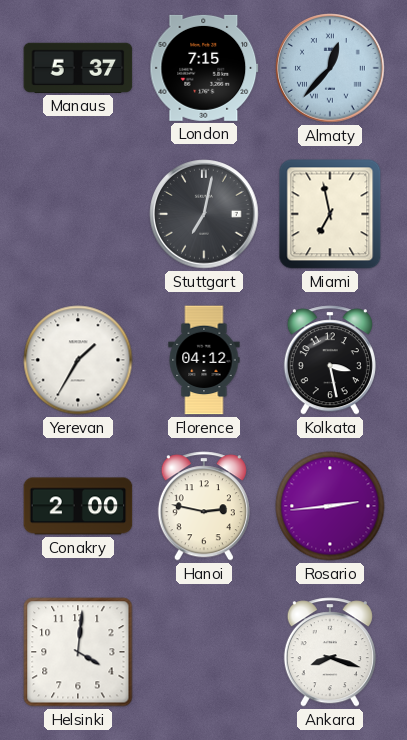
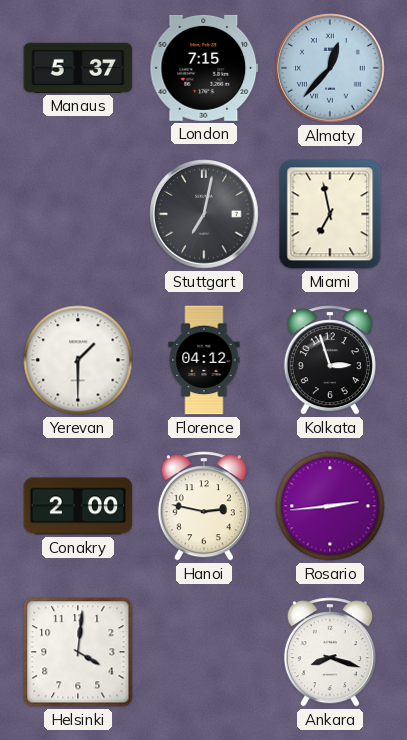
Yerevan: 1:35 -> 1:30 (78, 360)
Kolkata: 3:28 -> 2:57 (330, 360)
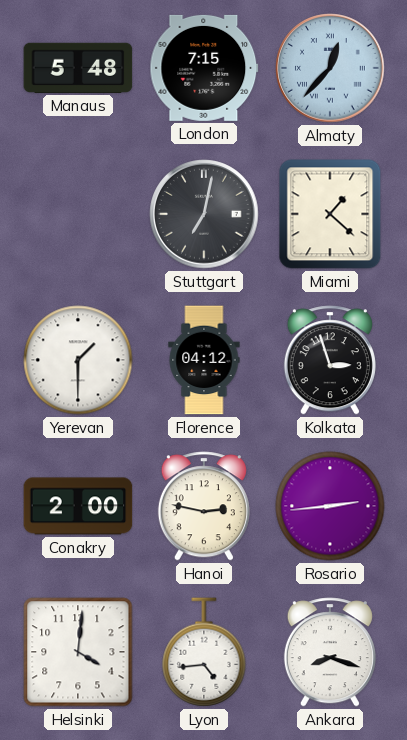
Manaus: 5:37 -> 5:48 (78, 68)
Miami: 6:58 -> 1:22 (330, 214)
Lyon: none -> 4:44 (204, 652)
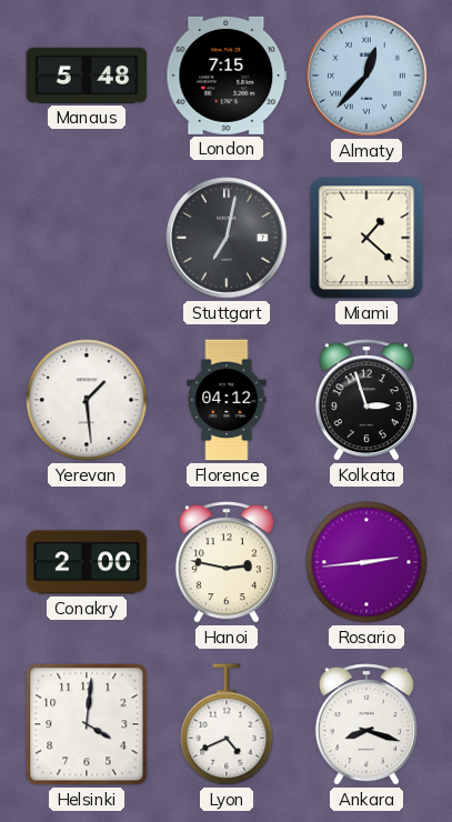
Yerevan: 1:30 -> 1:29 (87, 400)
Lyon: 4:44 -> 4:41 (227, 724)
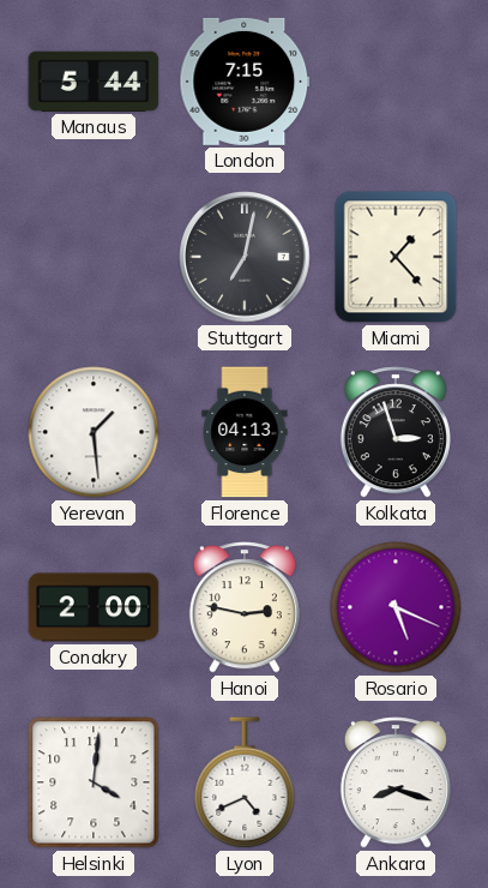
Manaus: 5:48 -> 5:44 (94, 82)
Almaty: 12:37 -> none (366, 76)
Miami: 1:22 -> 1:23 (396, 257)
Florence: 04:12 -> 04:13 (245, 432)
Rosario: 2:44 -> 5:19 (396, 607)
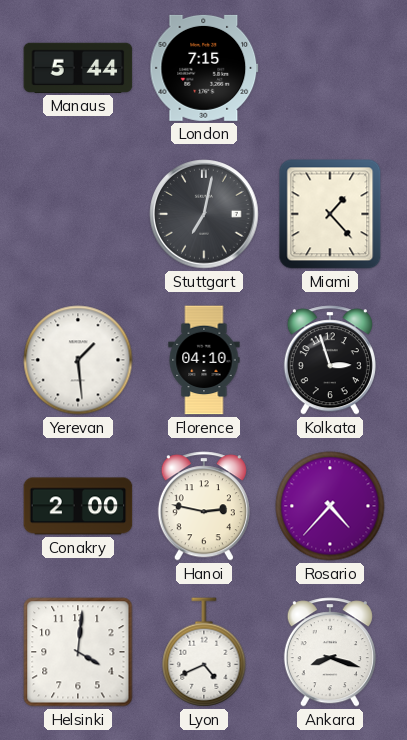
Florence: 04:13 -> 04:10 (204, 360)
Rosario: 5:19 -> 4:37 (330, 506)
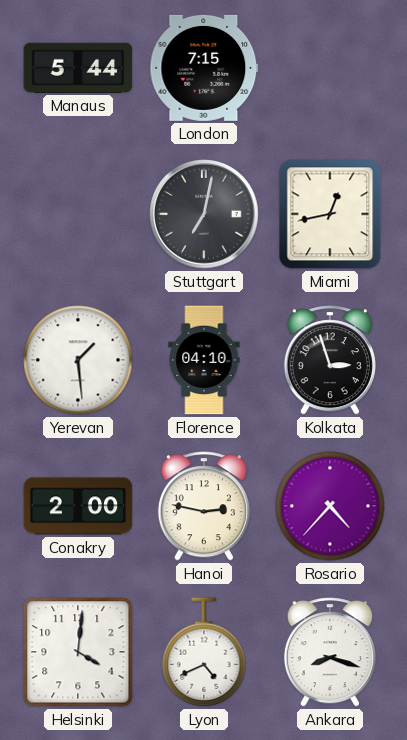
Miami: 1:23 -> 12:43 (330, 214)
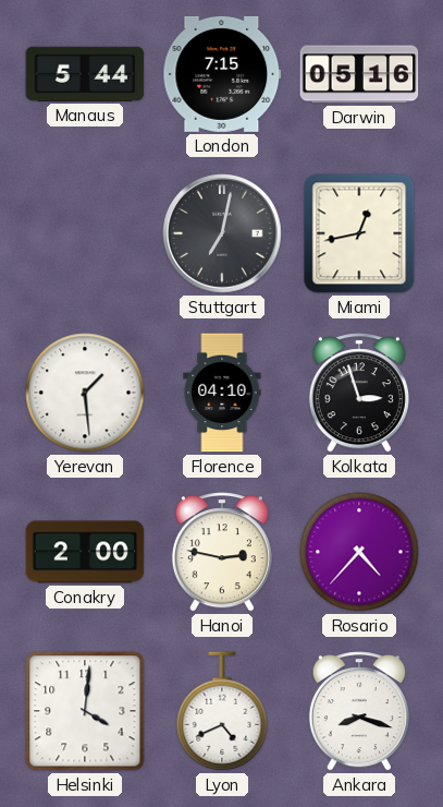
Darwin: none -> 05:16 (359, 74)
